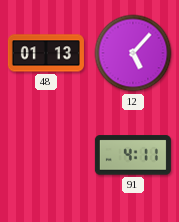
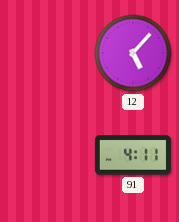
48: 01:13 -> none (46, 53)
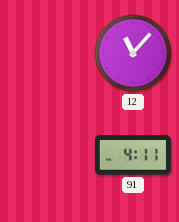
12: 5:07 -> 11:07 (133, 53)
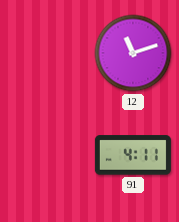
12: 11:07 -> 11:12 (133, 53)
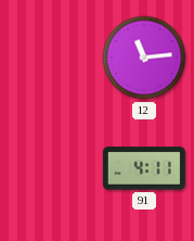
12: 11:12 -> 11:14 (144, 58)
